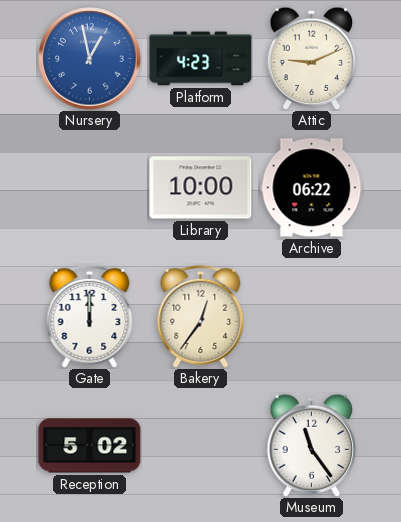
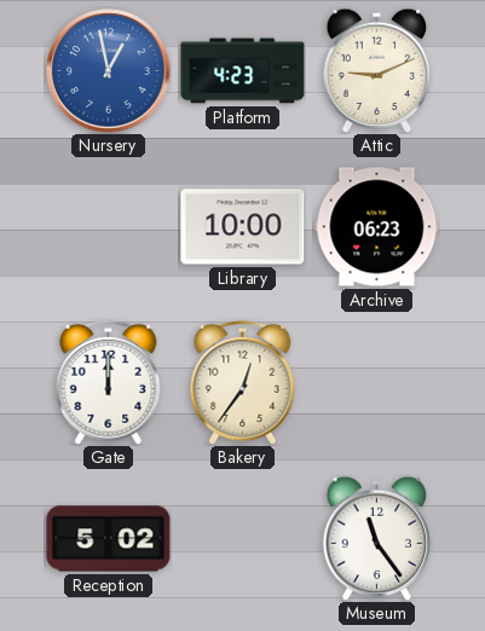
Archive: 06:22 -> 06:23 (377, 227)
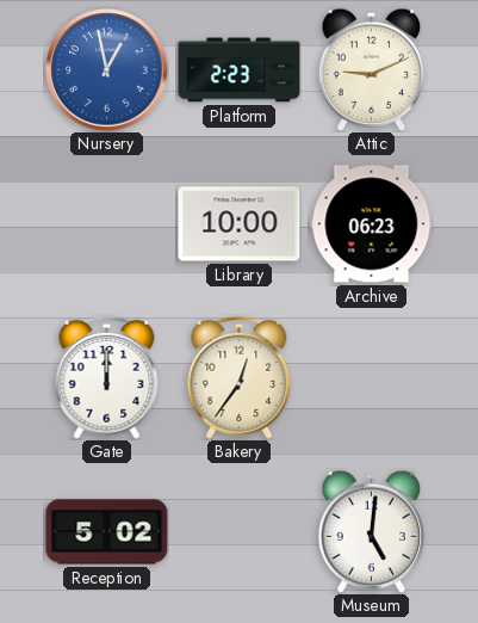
Platform: 4:23 -> 2:23 (240, 70)
Museum: 11:24 -> 5:01 (372, 531)
